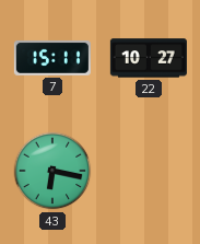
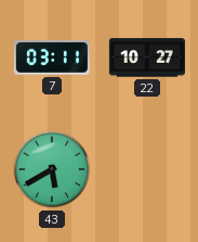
7: 15:11 -> 03:11 (52, 58)
43: 6:17 -> 5:40 (52, 169)
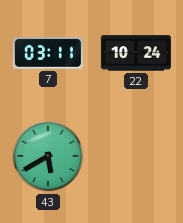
22: 10:27 -> 10:24 (136, 53)
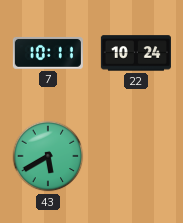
7: 03:11 -> 10:11 (48, 53)
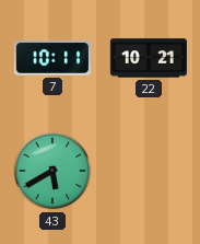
22: 10:24 -> 10:21 (149, 58)
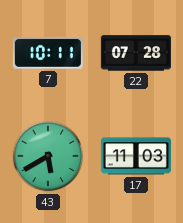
22: 10:21 -> 07:28 (136, 53)
17: none -> 11:03 (136, 156)
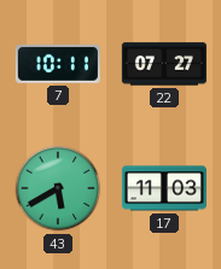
22: 07:28 -> 07:27 (164, 64)
